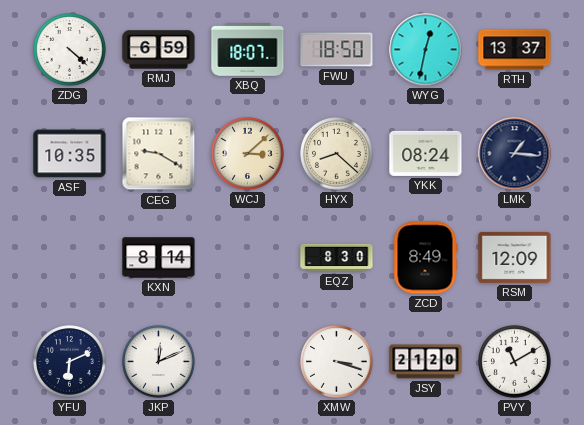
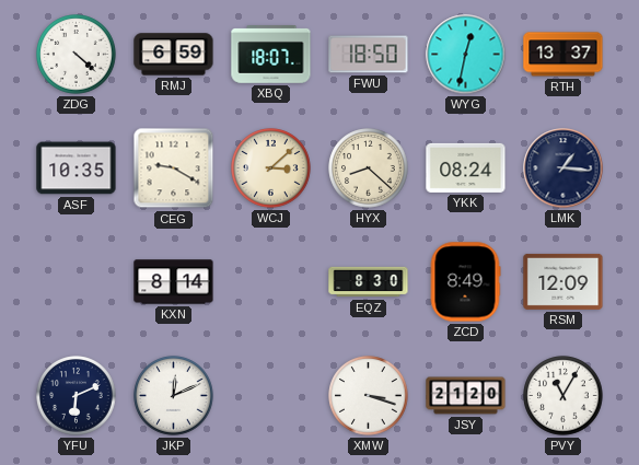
PVY: 11:10 -> 11:05 (564, 396)
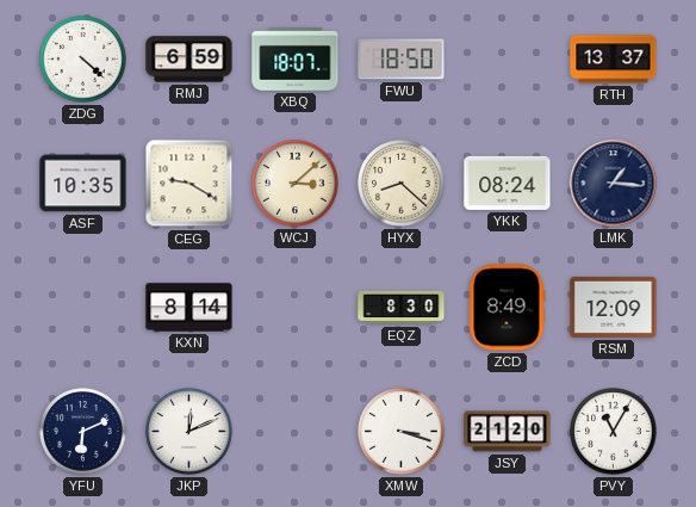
WYG: 12:32 -> none (466, 55)
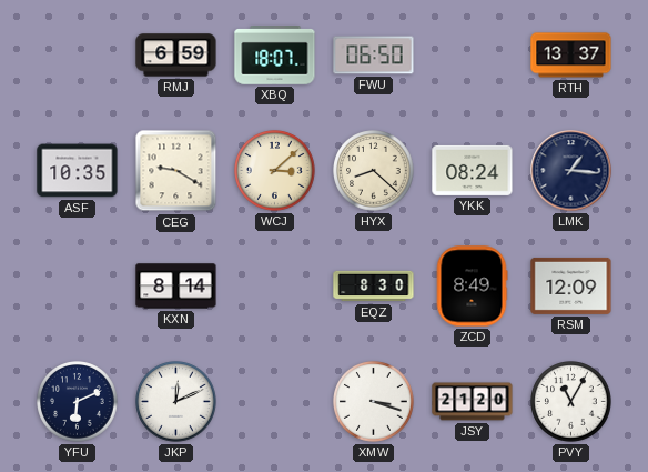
ZDG: 4:22 -> none (83, 60)
FWU: 18:50 -> 06:50 (374, 56)
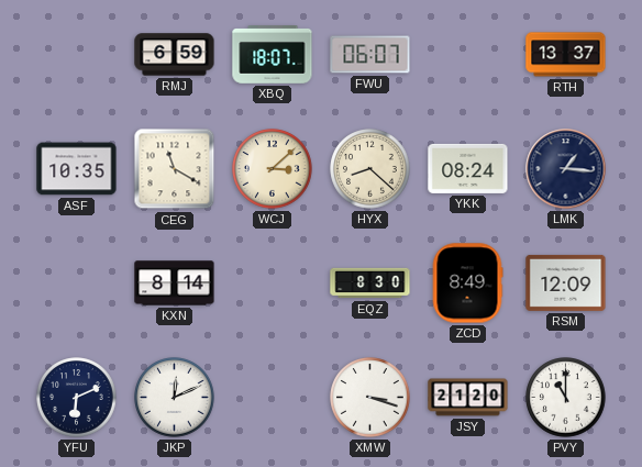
FWU: 06:50 -> 06:07 (370, 55)
CEG: 9:20 -> 11:20 (175, 169)
PVY: 11:05 -> 11:00 (566, 398)
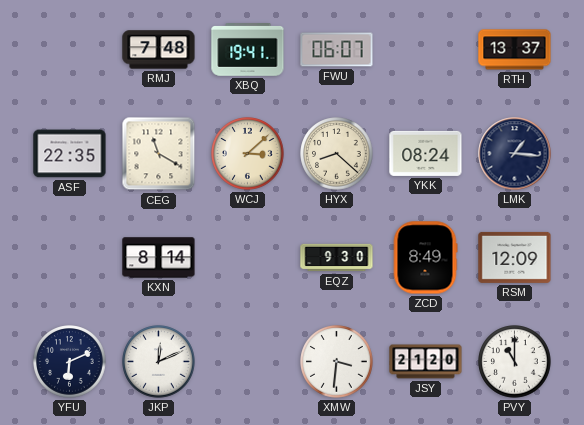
RMJ: 6:59 -> 7:48 (159, 50)
XBQ: 18:07 -> 19:41 (248, 50)
ASF: 10:35 -> 22:35 (70, 154)
EQZ: 8:30 -> 9:30 (337, 258)
XMW: 3:18 -> 3:31 (337, 362)
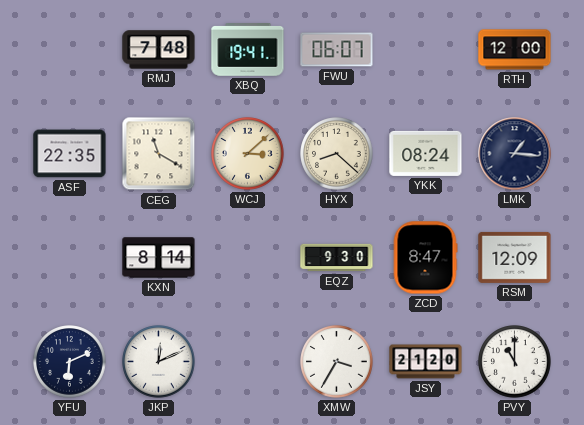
RTH: 13:37 -> 12:00 (515, 50)
ZCD: 8:49 -> 8:47 (425, 258)
XMW: 3:31 -> 3:35 (337, 362)
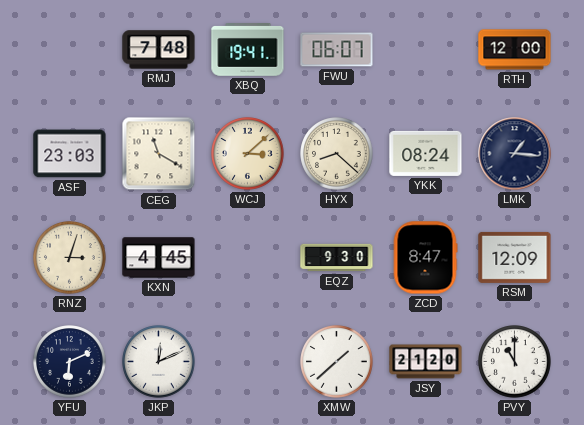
ASF: 22:35 -> 23:03 (70, 154)
RNZ: none -> 3:03 (70, 258)
KXN: 8:14 -> 4:45 (159, 258)
XMW: 3:35 -> 1:38 (337, 362)
